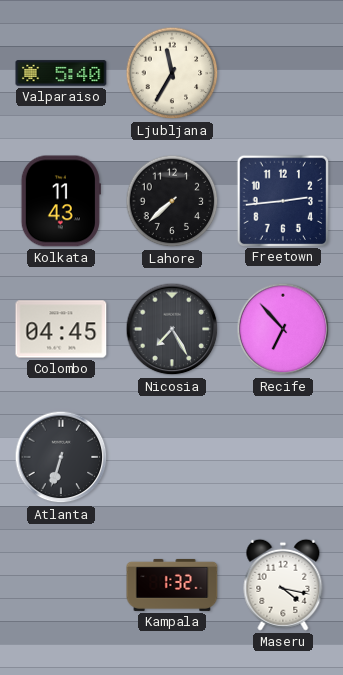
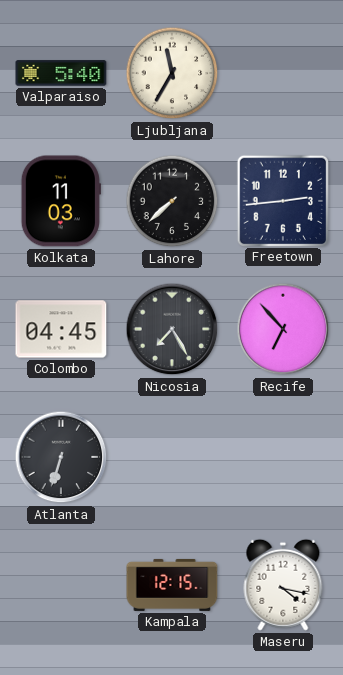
Kolkata: 11:43 -> 11:03 (61, 201)
Kampala: 1:32 -> 12:15 (172, 585)
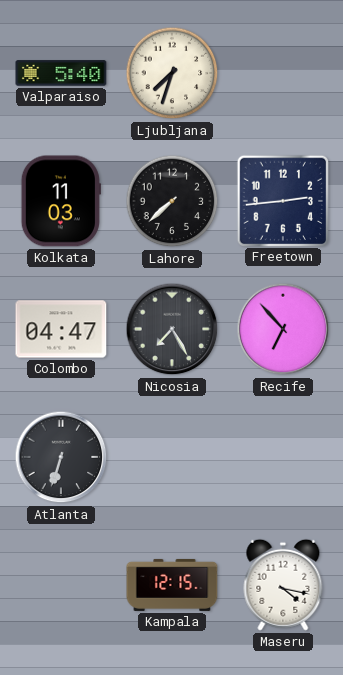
Ljubljana: 11:35 -> 7:33 (172, 73)
Colombo: 04:45 -> 04:47 (61, 329)
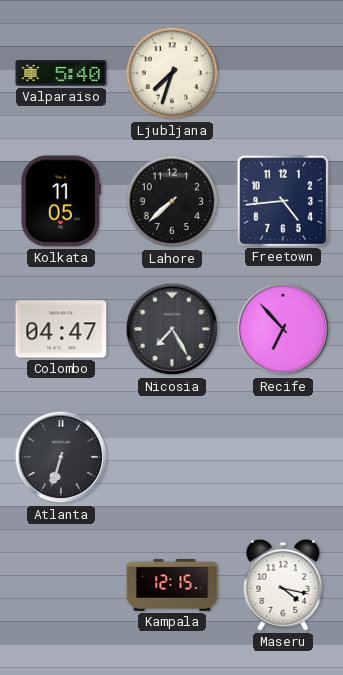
Kolkata: 11:03 -> 11:05 (61, 201)
Freetown: 2:44 -> 4:44 (282, 200)
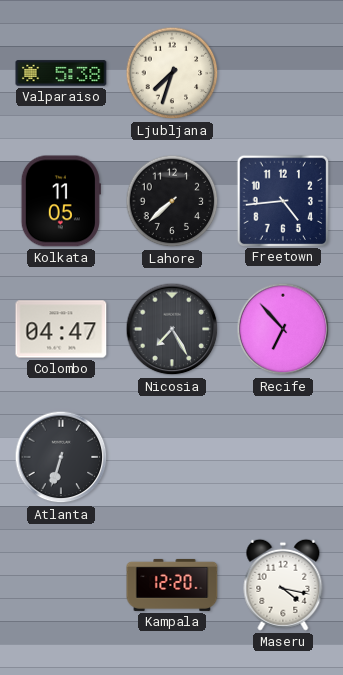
Valparaiso: 5:40 -> 5:38 (61, 73)
Kampala: 12:15 -> 12:20 (172, 585)
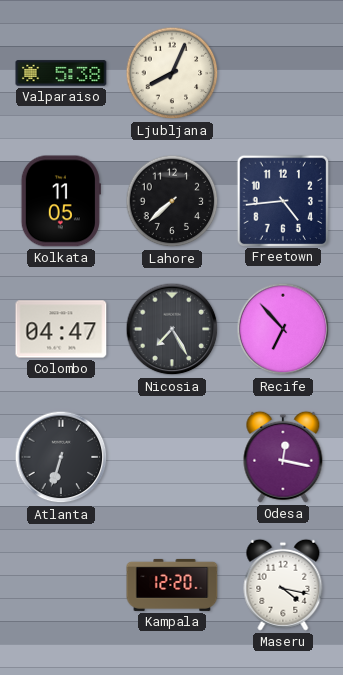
Ljubljana: 7:33 -> 8:04 (172, 73)
Odesa: none -> 12:17 (283, 457)
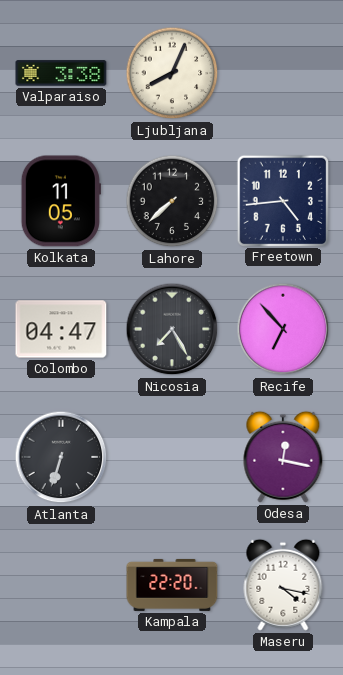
Valparaiso: 5:38 -> 3:38 (61, 73)
Kampala: 12:20 -> 22:20 (172, 585)
